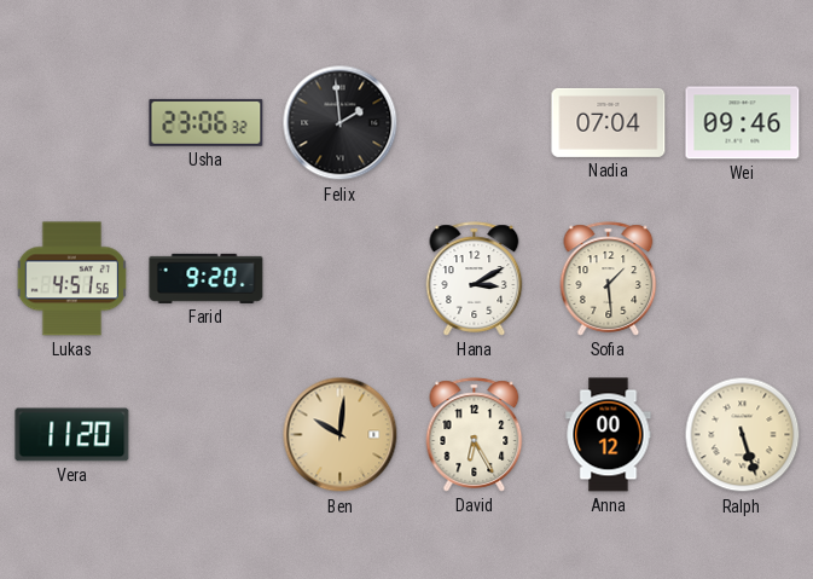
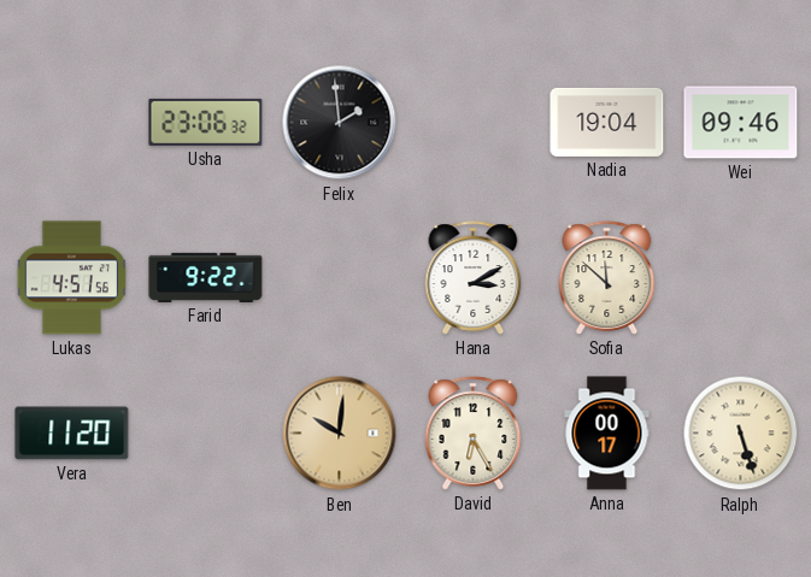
Nadia: 07:04 -> 19:04 (607, 122)
Farid: 9:20 -> 9:22 (206, 277)
Sofia: 1:29 -> 11:52 (607, 278)
Anna: 00:12 -> 00:17 (607, 434)
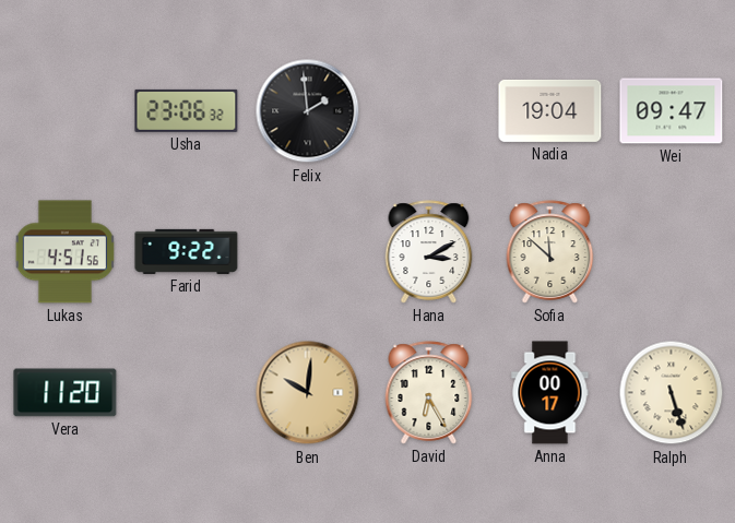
Wei: 09:46 -> 09:47 (672, 111)
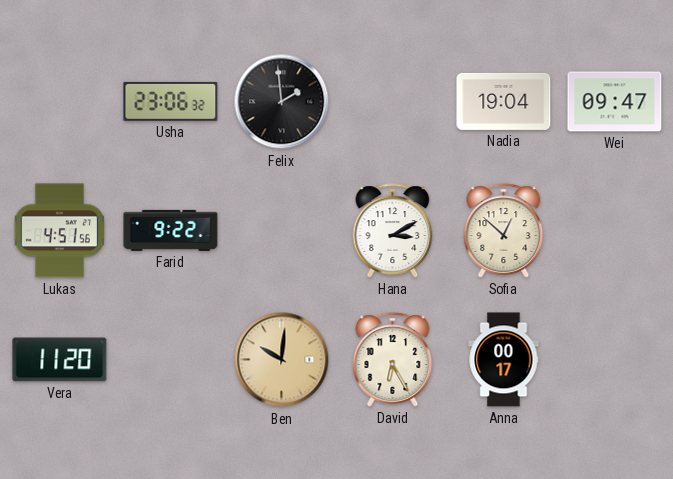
Sofia: 11:52 -> 12:52 (504, 231)
Ralph: 5:27 -> none (672, 393)
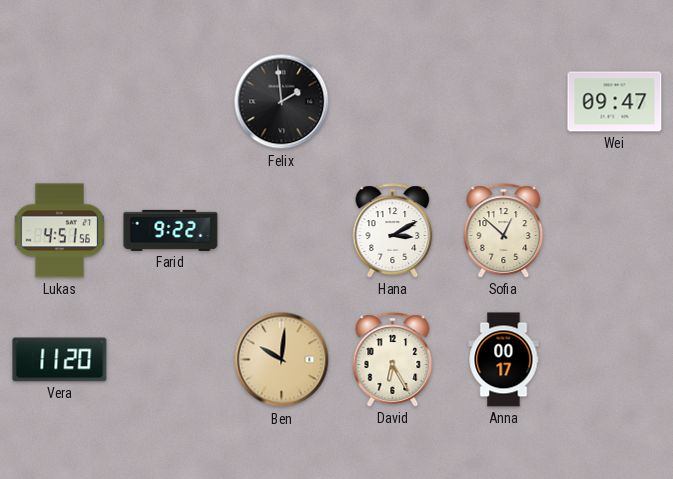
Usha: 23:06 -> none (171, 101)
Nadia: 19:04 -> none (504, 101)
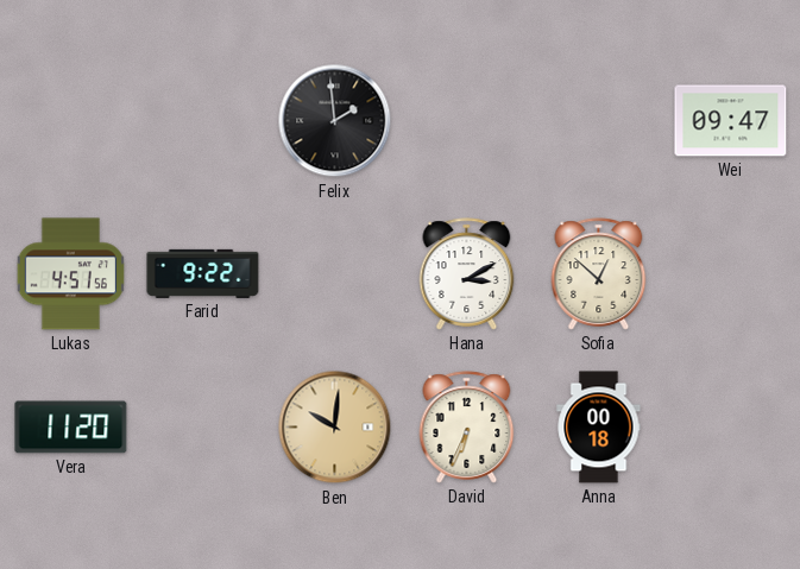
David: 6:25 -> 6:34 (467, 428)
Anna: 00:17 -> 00:18 (599, 428)
